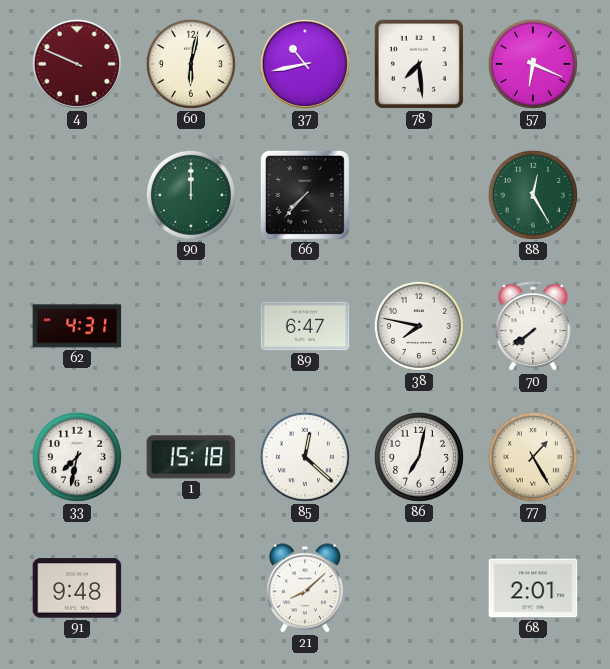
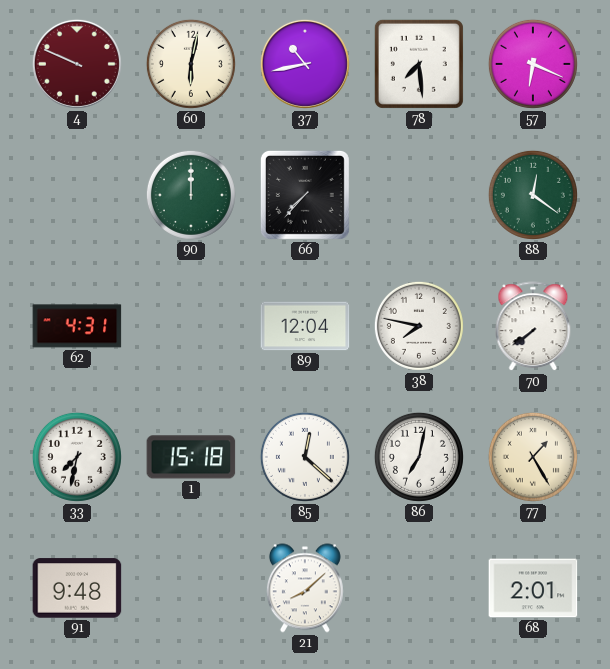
88: 12:25 -> 12:21 (533, 195)
89: 6:47 -> 12:04 (305, 326)
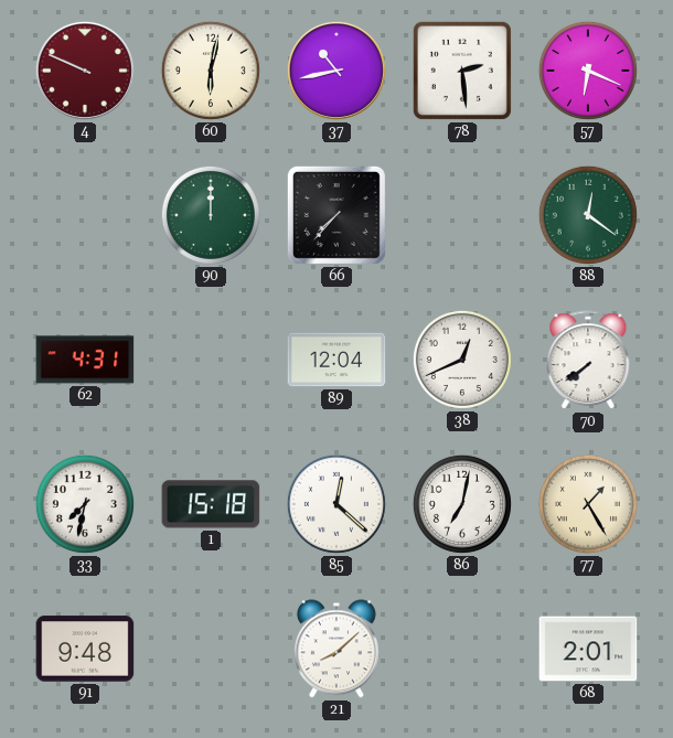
78: 7:29 -> 2:29 (462, 71)
38: 7:47 -> 12:41 (462, 360)
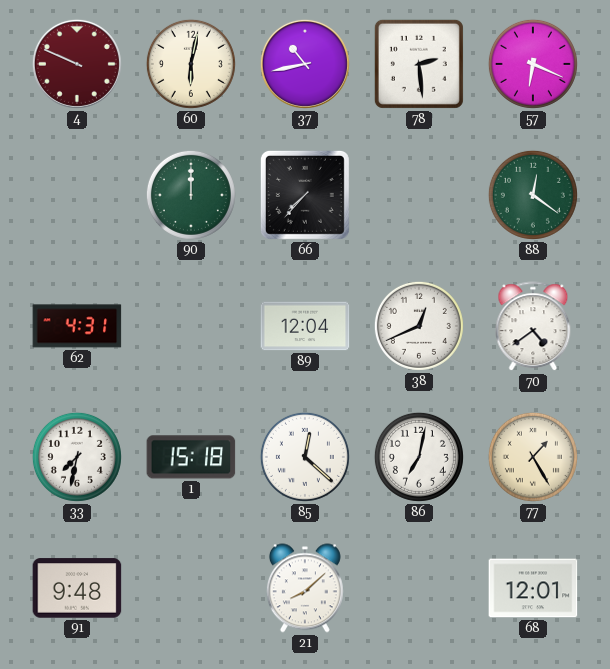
70: 7:39 -> 4:39 (533, 327)
68: 2:01 -> 12:01 (533, 588)
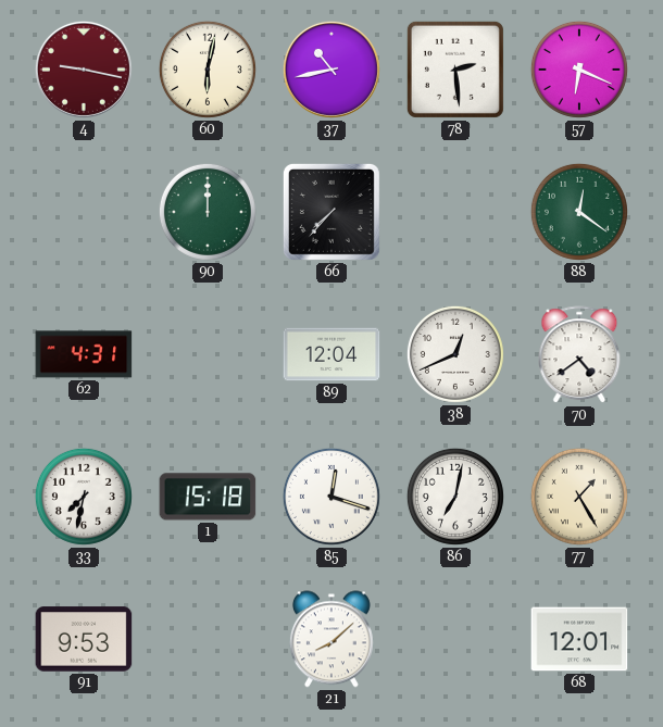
4: 9:49 -> 9:17 (84, 70)
85: 12:22 -> 12:18 (331, 497)
91: 9:48 -> 9:53 (84, 639)
